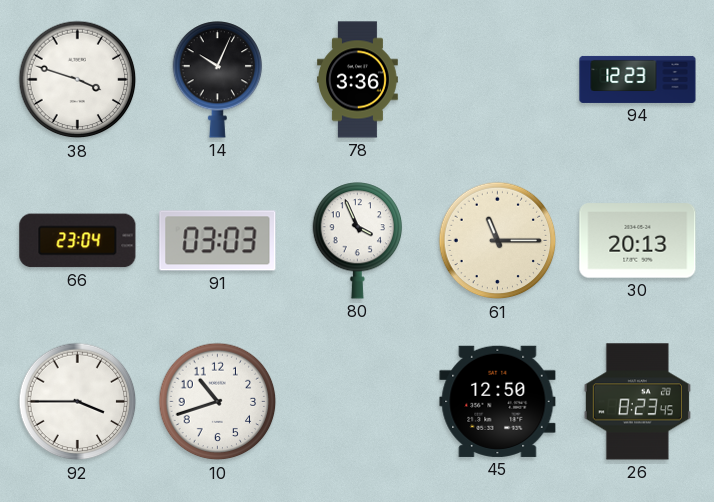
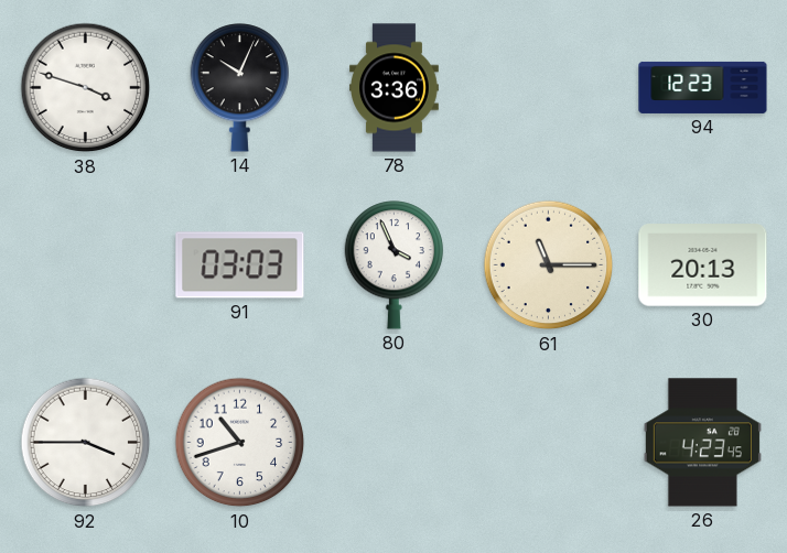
66: 23:04 -> none (78, 241)
45: 12:50 -> none (498, 401)
26: 8:23 -> 4:23 (702, 443)
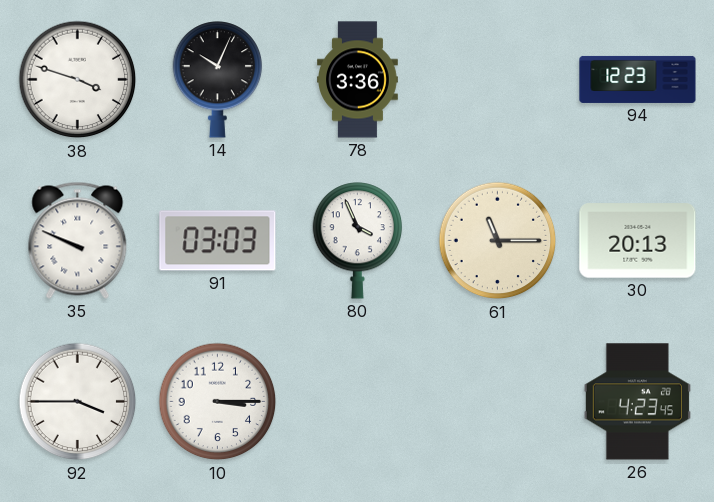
35: none -> 9:49 (78, 240)
10: 10:42 -> 3:15 (218, 402)
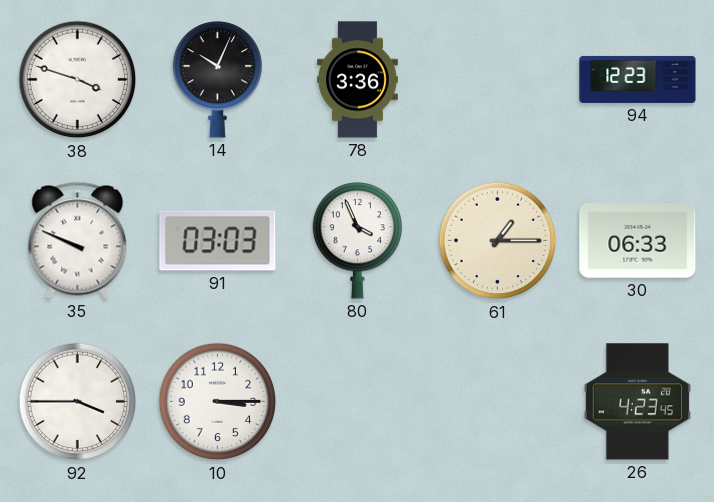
61: 11:15 -> 1:15 (498, 241)
30: 20:13 -> 06:33 (638, 241)
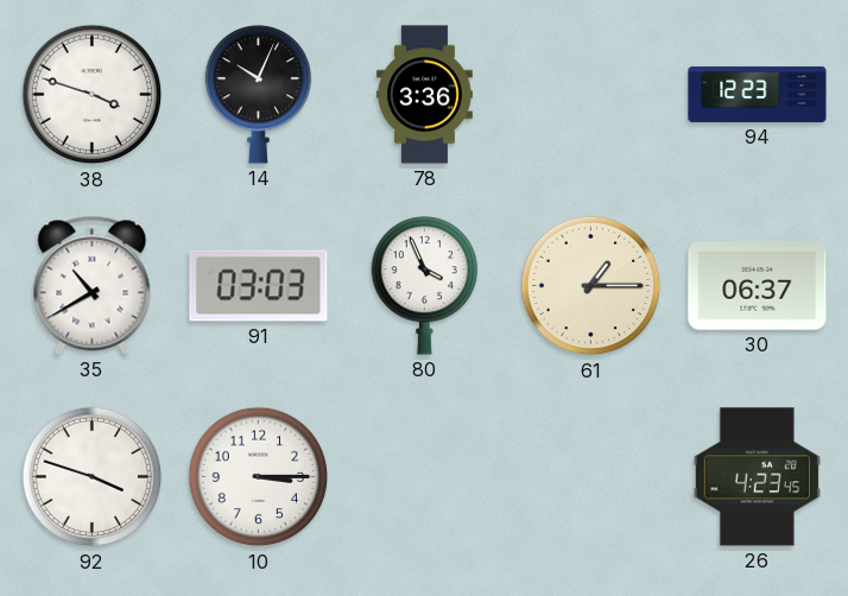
35: 9:49 -> 10:40 (93, 285)
30: 06:33 -> 06:37 (758, 286)
92: 3:45 -> 3:48 (93, 477)
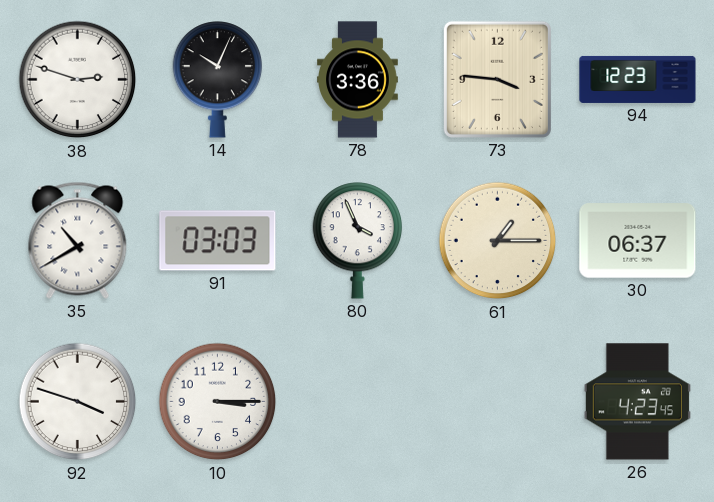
38: 3:48 -> 2:48 (78, 80)
73: none -> 3:46 (497, 79)
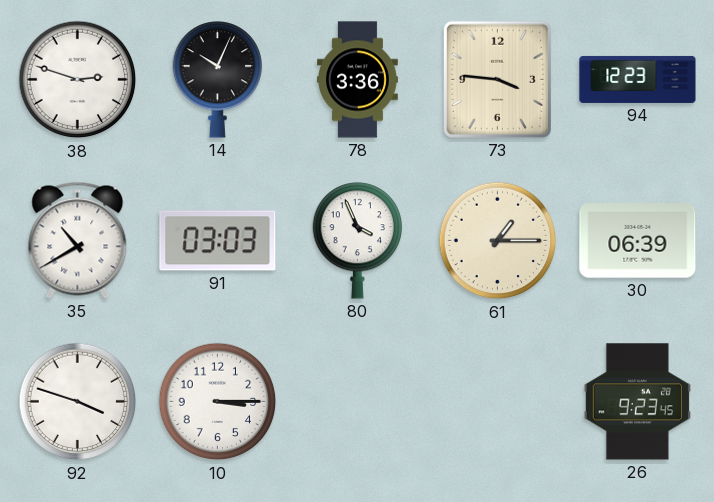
30: 06:37 -> 06:39 (638, 241)
26: 4:23 -> 9:23 (637, 402)
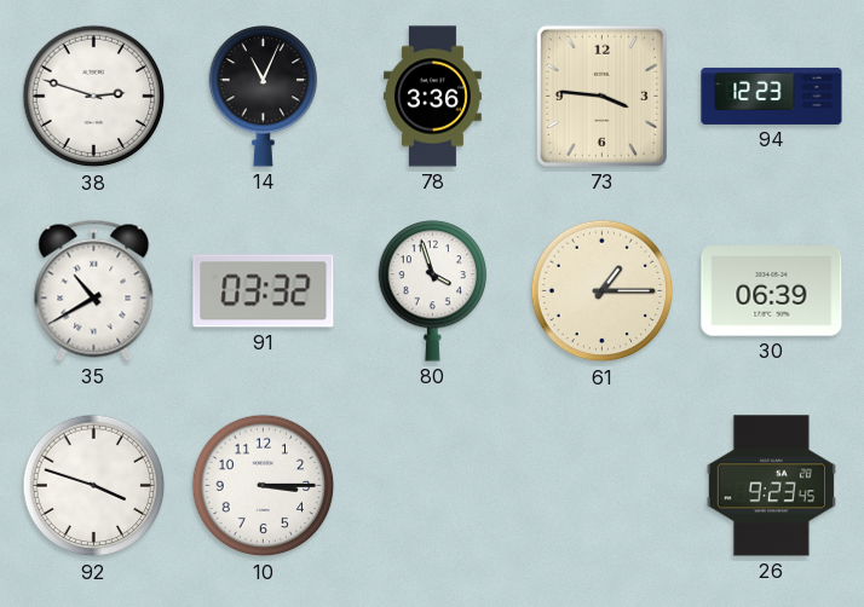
14: 10:04 -> 11:04 (264, 97)
91: 03:03 -> 03:32 (264, 291)
80: 3:56 -> 3:57 (433, 291)
